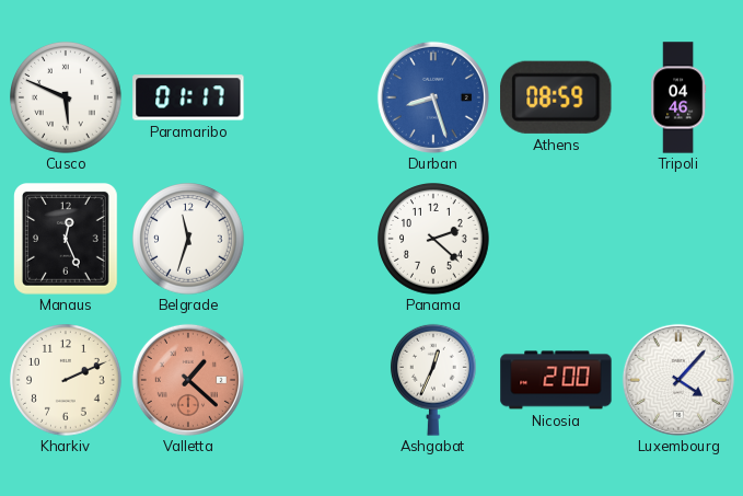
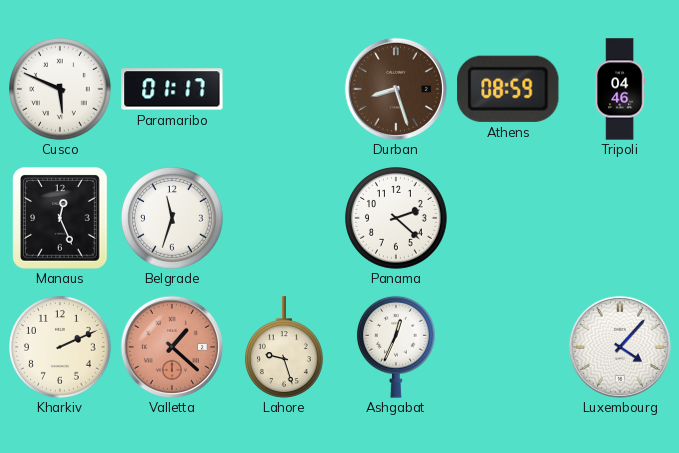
Durban dial: blue -> brown (396, 89)
Lahore: none -> 9:27 (285, 347)
Nicosia: 2:00 -> none (556, 380)
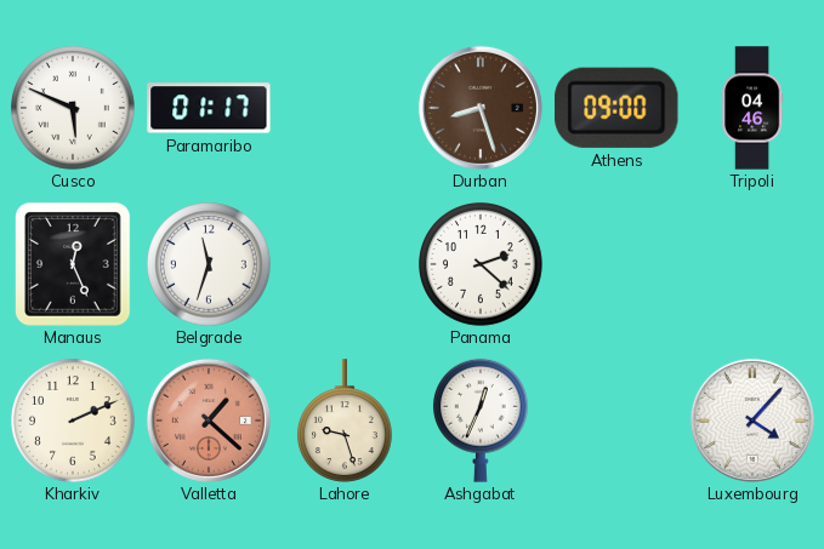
Athens: 08:59 -> 09:00 (616, 108)
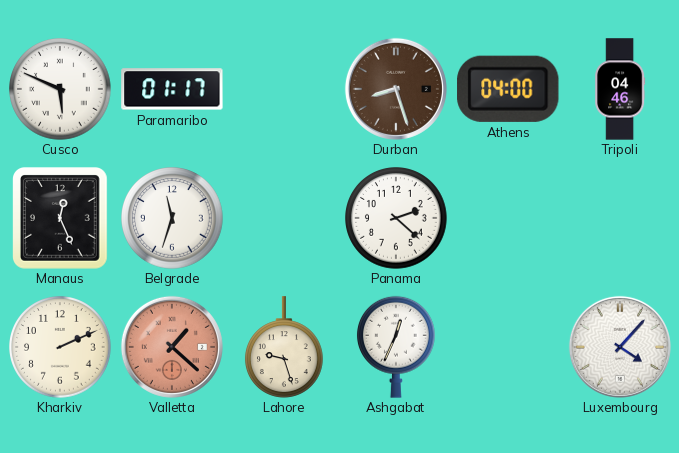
Athens: 09:00 -> 04:00 (508, 89)
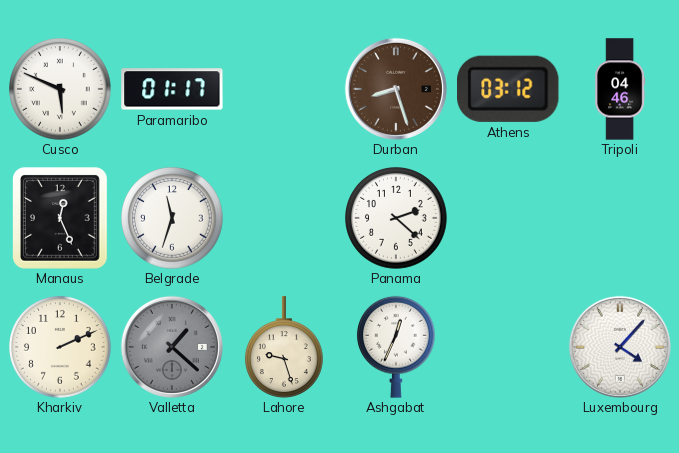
Athens: 04:00 -> 03:12 (508, 89)
Valletta dial: salmon -> grey (172, 347)
